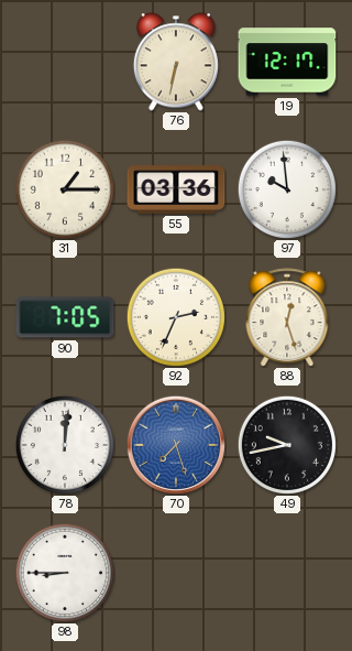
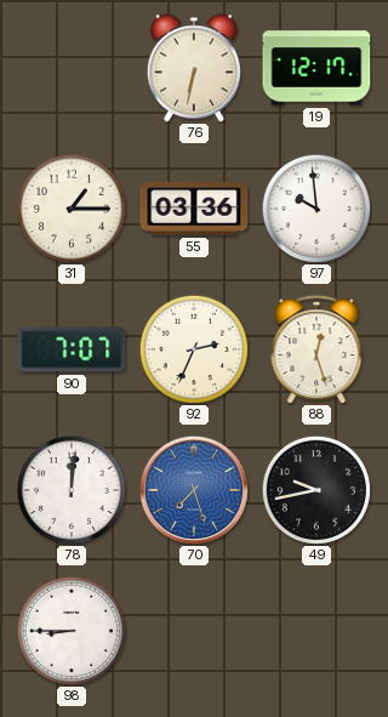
90: 7:05 -> 7:07 (72, 349)
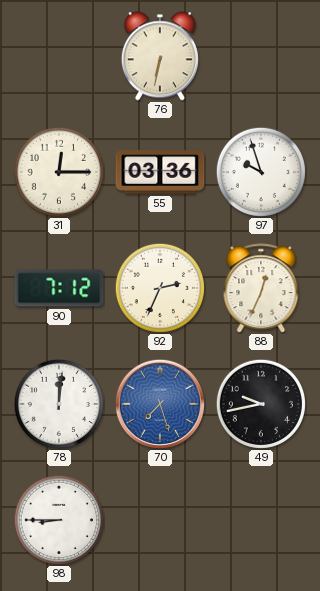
19: 12:17 -> none (316, 68)
31: 1:15 -> 12:15 (59, 172)
97: 9:59 -> 9:57 (261, 172)
90: 7:07 -> 7:12 (59, 288)
88: 12:27 -> 12:34 (261, 288)
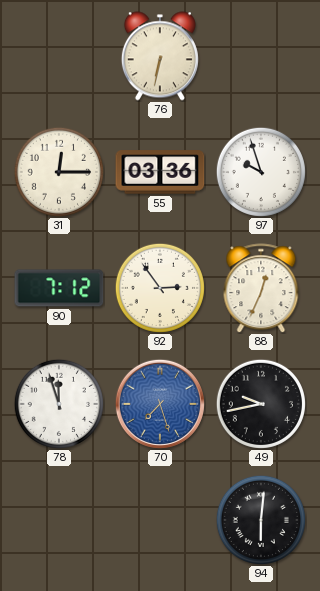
92: 2:34 -> 2:54 (160, 288)
78: 12:01 -> 11:57 (59, 404)
98: 8:45 -> none (59, 520)
94: none -> 6:01 (261, 520)
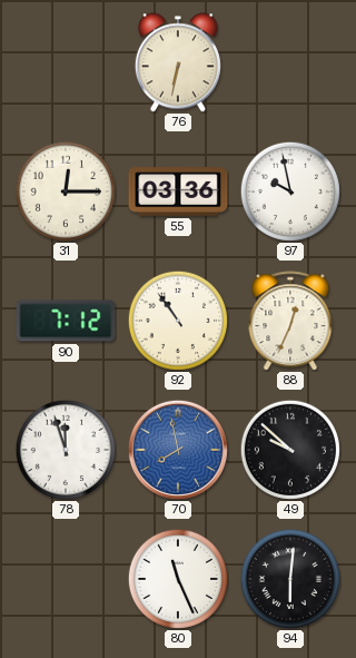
97: 9:57 -> 9:58 (290, 191)
92: 2:54 -> 10:54 (178, 321)
70: 7:27 -> 7:58 (178, 450)
49: 9:43 -> 9:52 (290, 450)
80: none -> 11:26 (178, 579)
